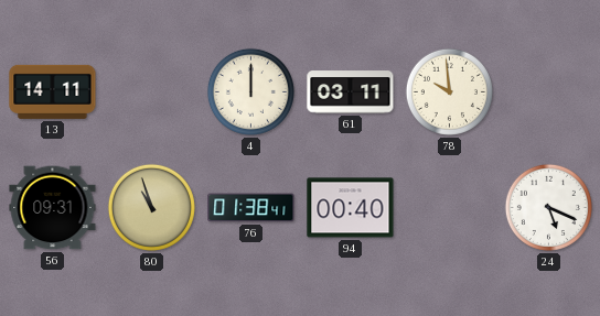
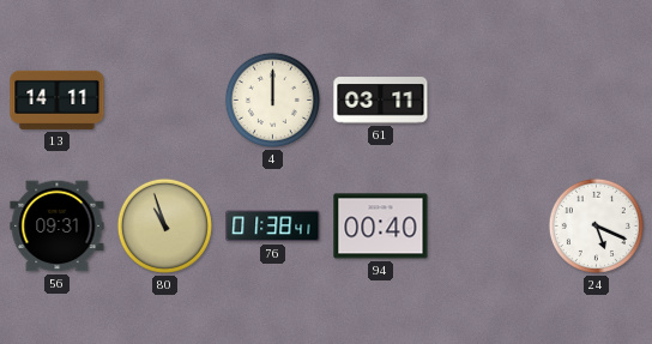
78: 9:59 -> none (449, 91)
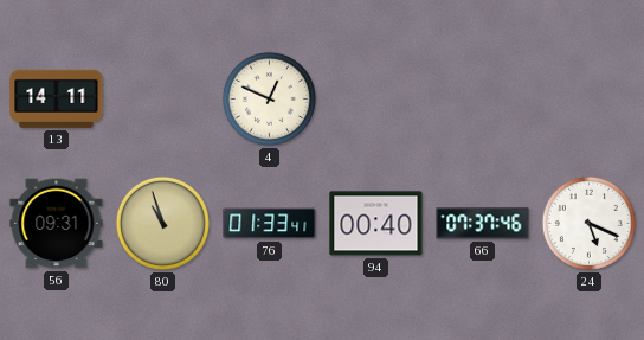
4: 12:00 -> 12:49 (269, 98)
61: 03:11 -> none (381, 101)
76: 01:38 -> 01:33 (270, 224)
66: none -> 07:37 (483, 224)
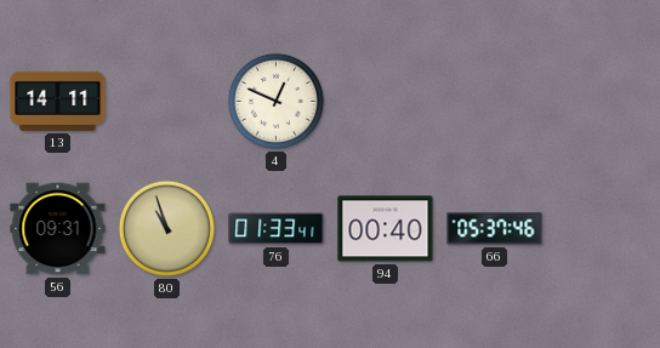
66: 07:37 -> 05:37 (495, 229)
24: 5:19 -> none (588, 223)
